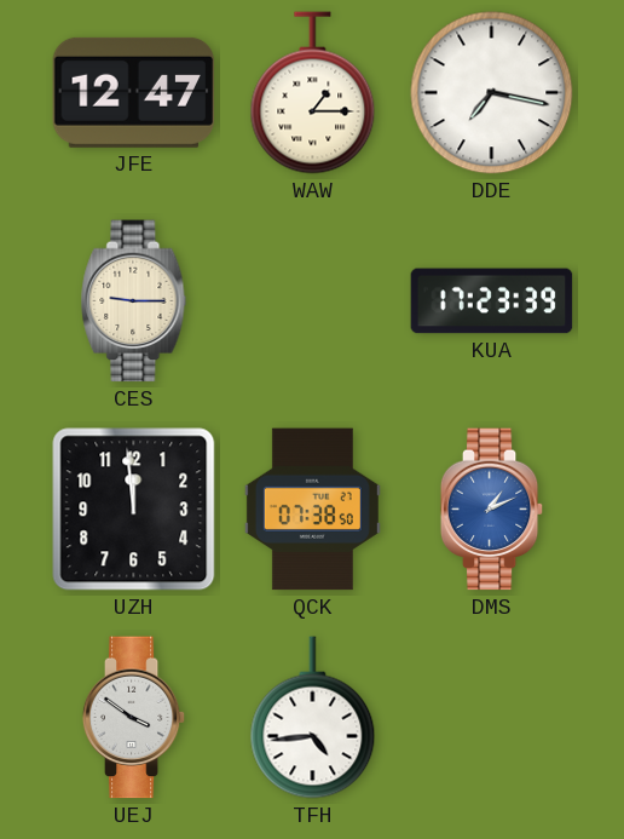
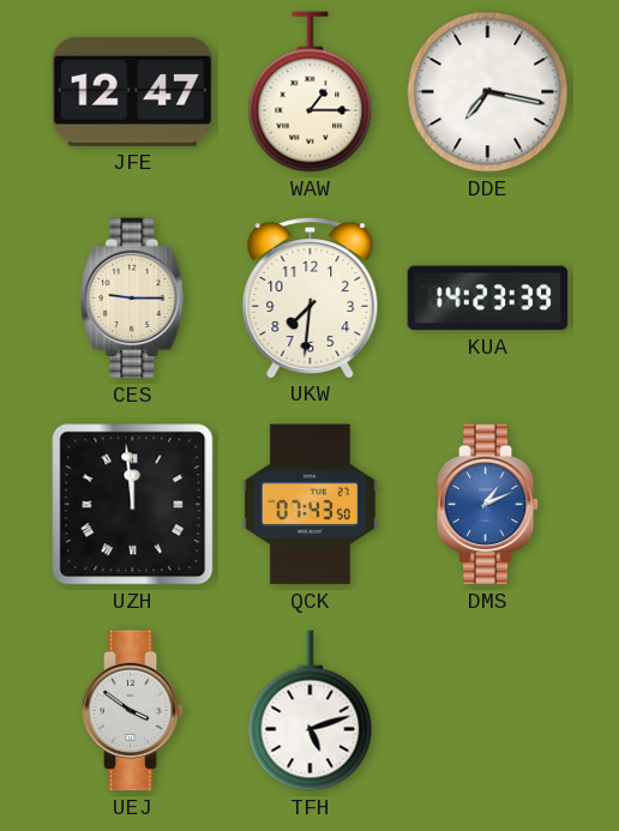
UKW: none -> 7:31 (311, 297)
KUA: 17:23 -> 14:23 (488, 299)
UZH numerals: Arabic -> Roman (133, 505)
QCK: 07:38 -> 07:43 (309, 505)
TFH: 4:44 -> 5:12 (311, 711)
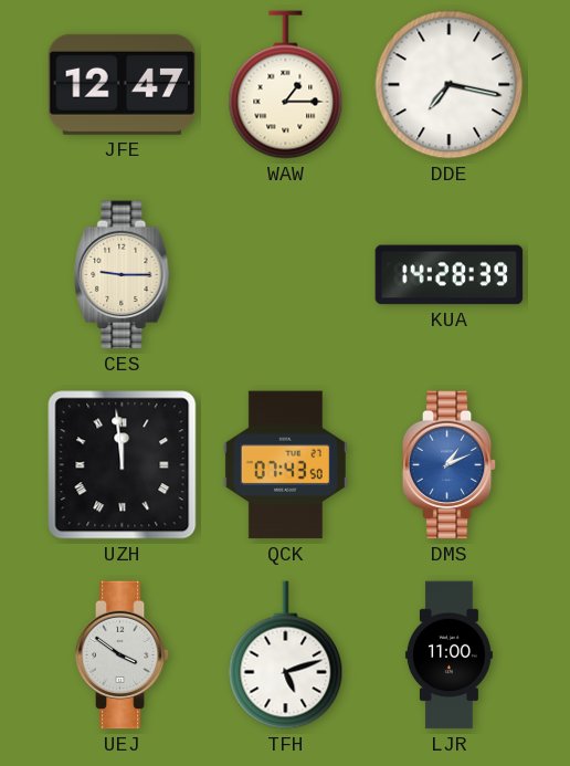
UKW: 7:31 -> none (311, 297)
KUA: 14:23 -> 14:28 (450, 275)
LJR: none -> 11:00 (448, 655)
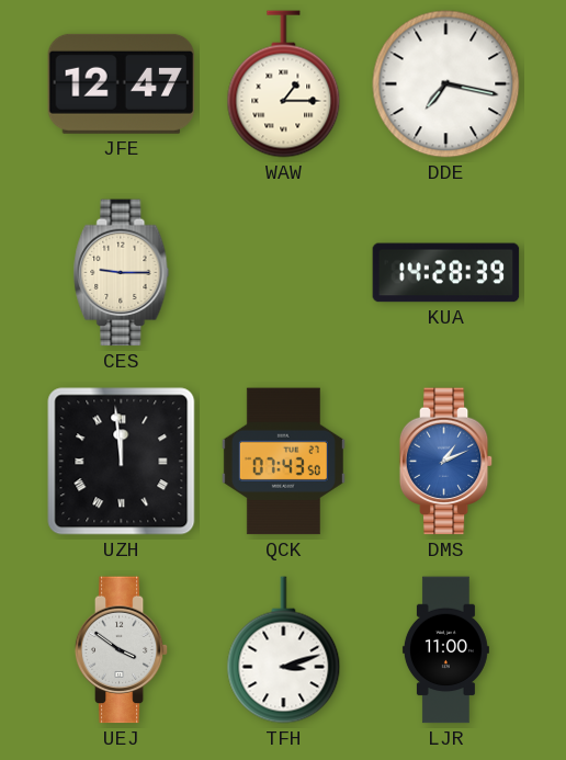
TFH: 5:12 -> 3:12 (284, 650)
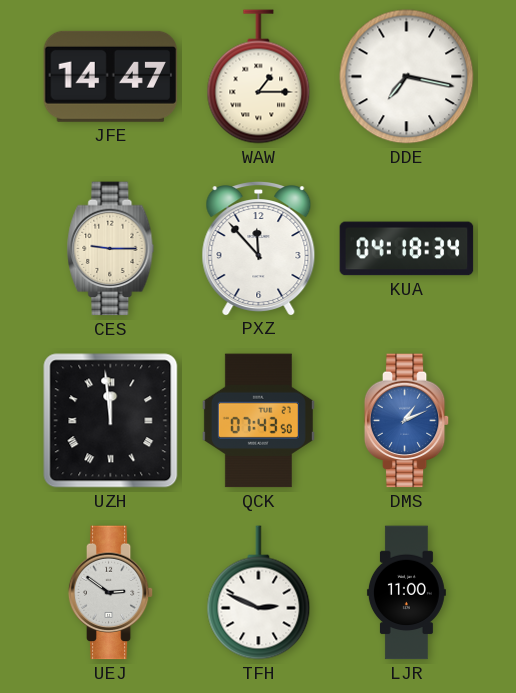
JFE: 12:47 -> 14:47 (111, 76)
PXZ: none -> 11:53 (259, 248)
KUA: 14:28 -> 04:18 (407, 249)
UEJ: 3:51 -> 2:51 (111, 593)
TFH: 3:12 -> 2:49 (259, 593)
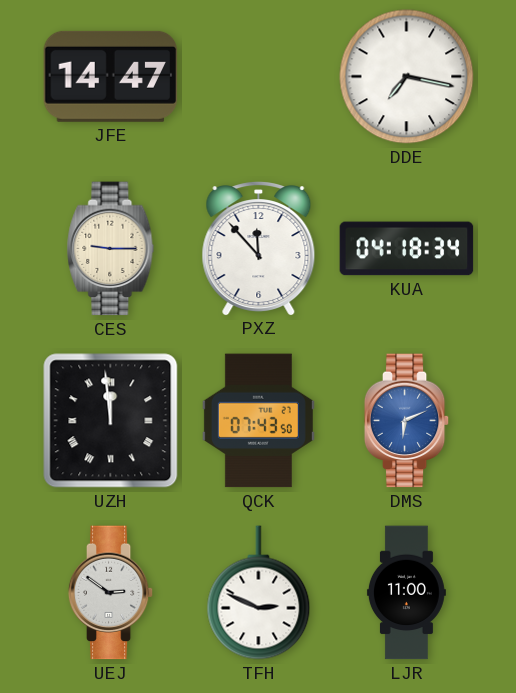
WAW: 1:15 -> none (259, 77)
DMS: 1:11 -> 6:11 (407, 421)
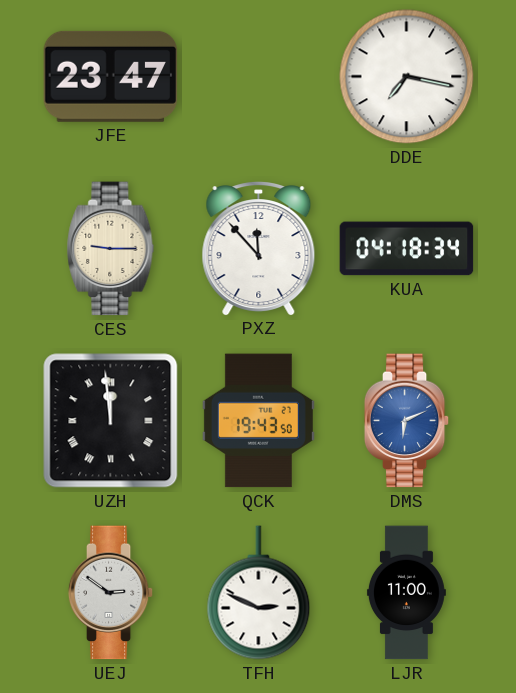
JFE: 14:47 -> 23:47 (111, 76)
QCK: 07:43 -> 19:43 (258, 421)
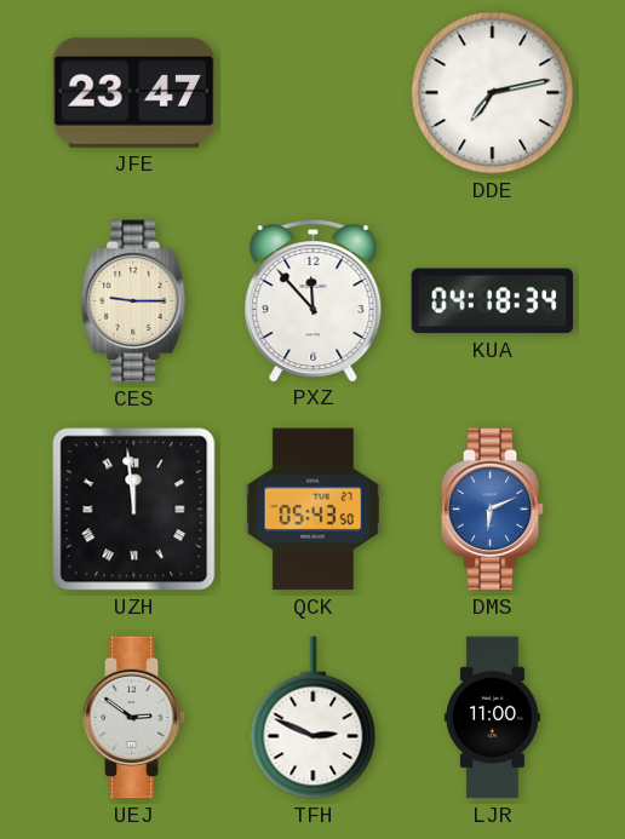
DDE: 7:17 -> 7:13 (493, 93)
QCK: 19:43 -> 05:43 (312, 510)
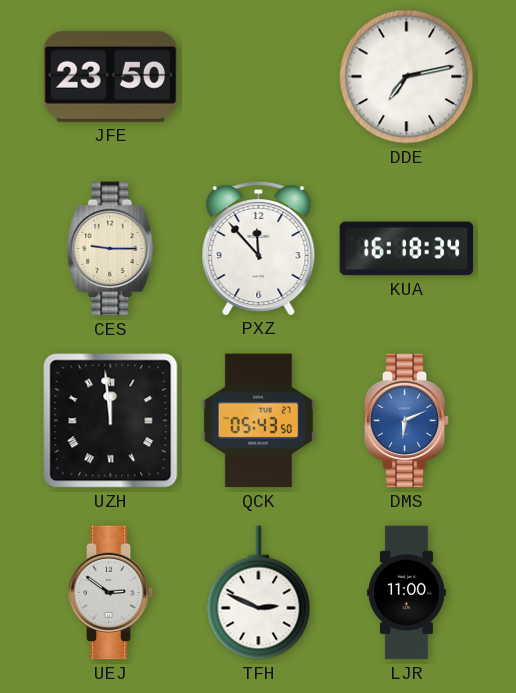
JFE: 23:47 -> 23:50 (111, 76)
KUA: 04:18 -> 16:18 (407, 249)
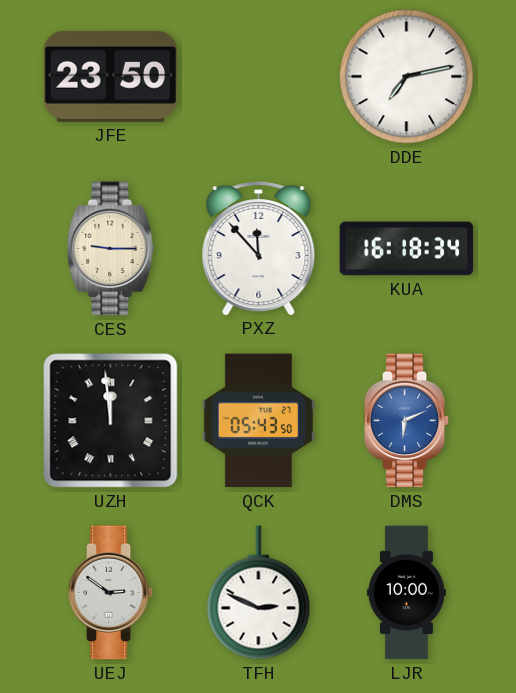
LJR: 11:00 -> 10:00 (406, 593)
